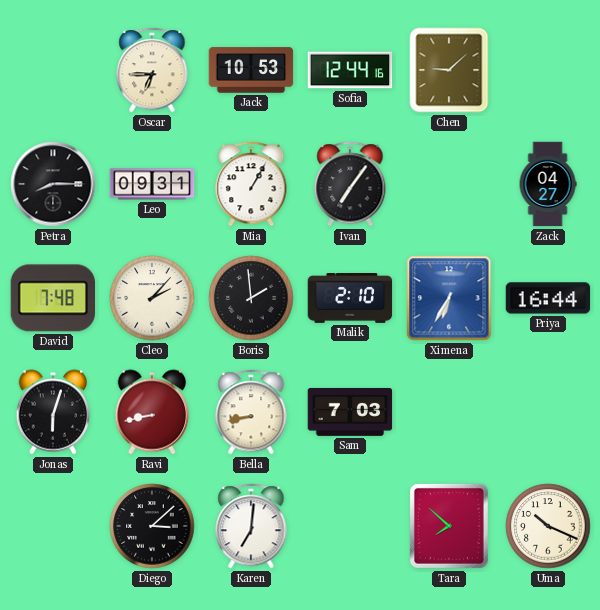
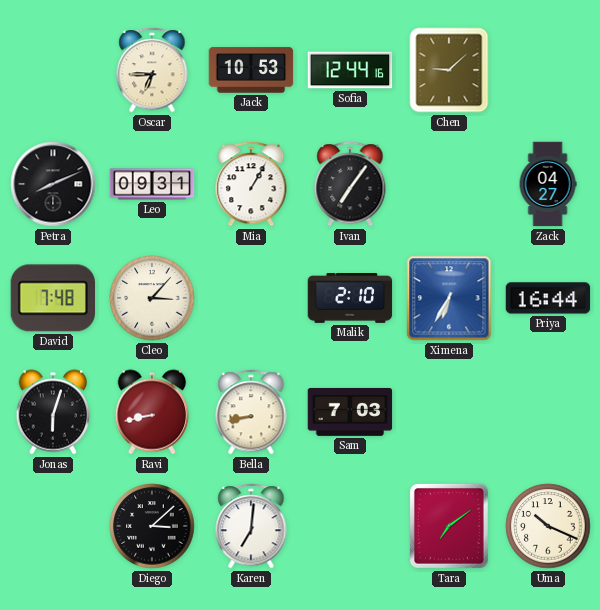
Petra: 8:15 -> 8:11 (53, 184)
Cleo: 2:07 -> 3:07 (152, 298)
Boris: 1:59 -> none (251, 298)
Tara: 7:52 -> 7:09 (449, 526)
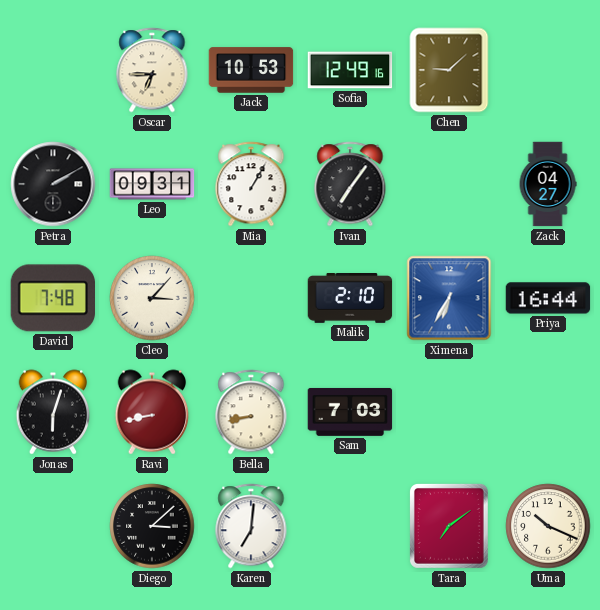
Sofia: 12:44 -> 12:49 (350, 70)
Petra: 8:11 -> 2:10 (53, 184)
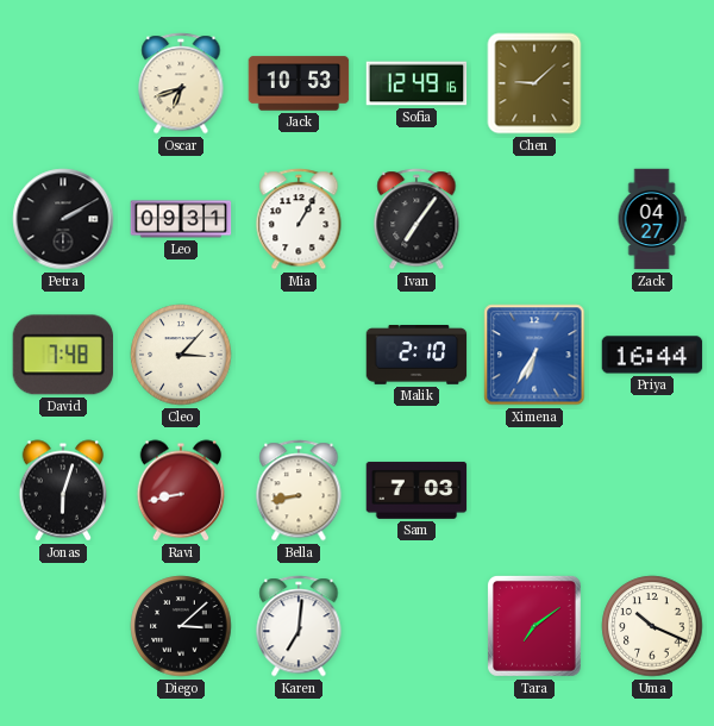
Oscar: 6:45 -> 6:42 (181, 83)
